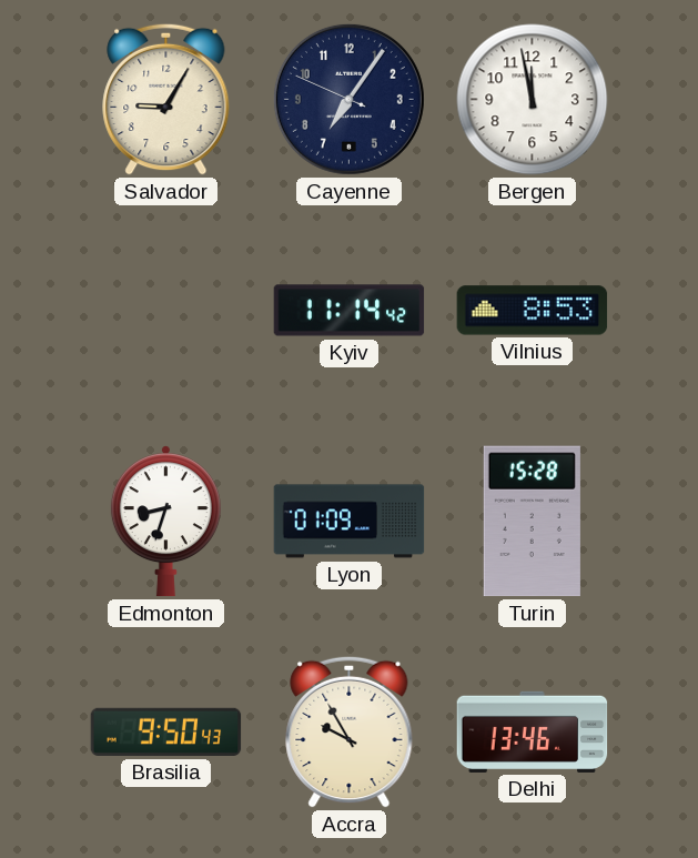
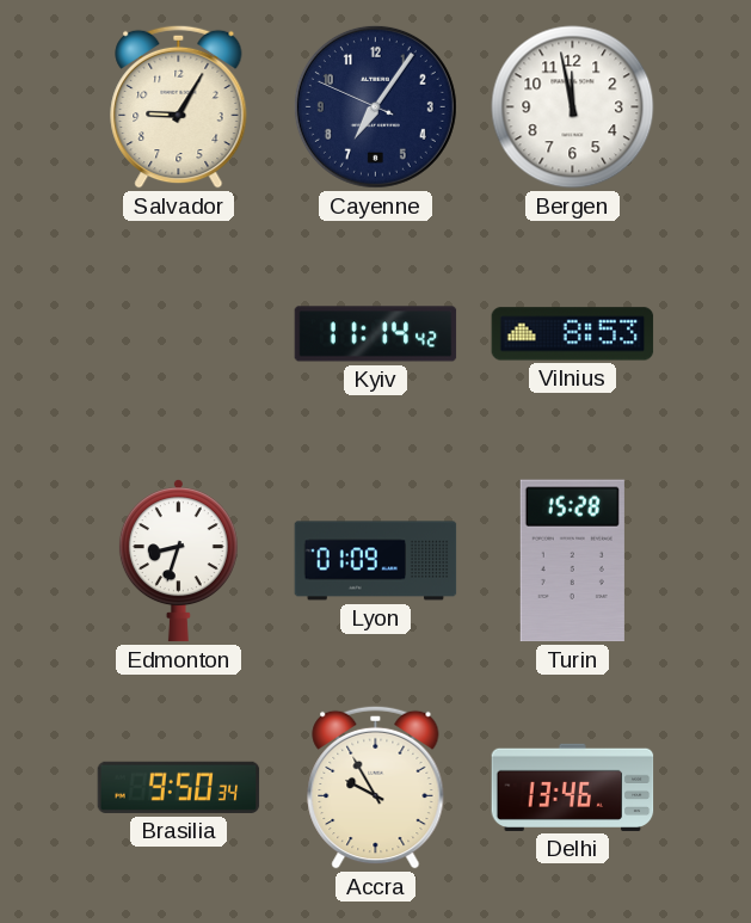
Brasilia: 9:50:43 -> 9:50:34 (179, 787)
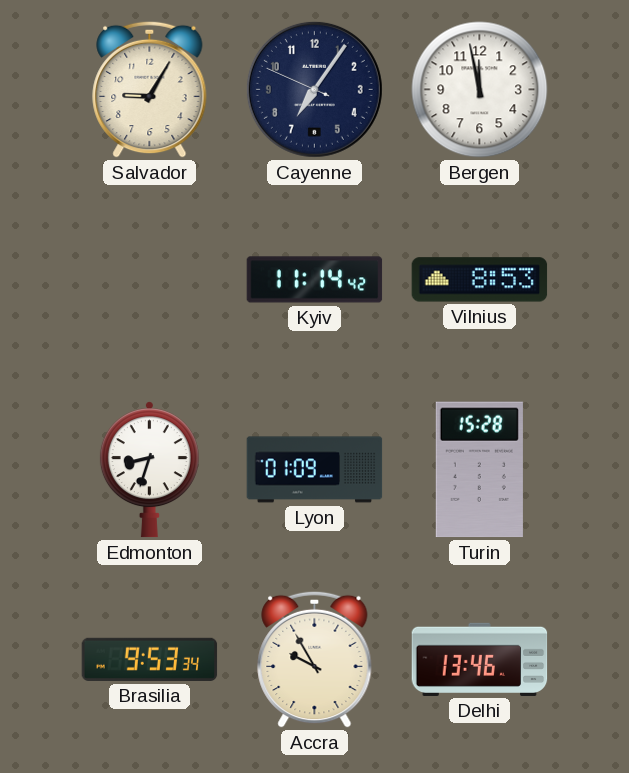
Brasilia: 9:50 -> 9:53 (150, 659)
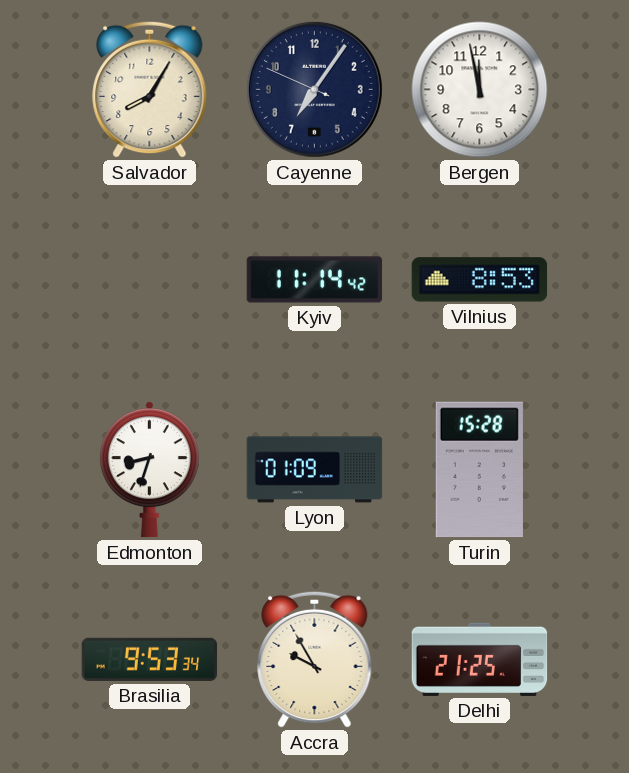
Salvador: 9:05 -> 8:05 (150, 89)
Delhi: 13:46 -> 21:25 (480, 659)
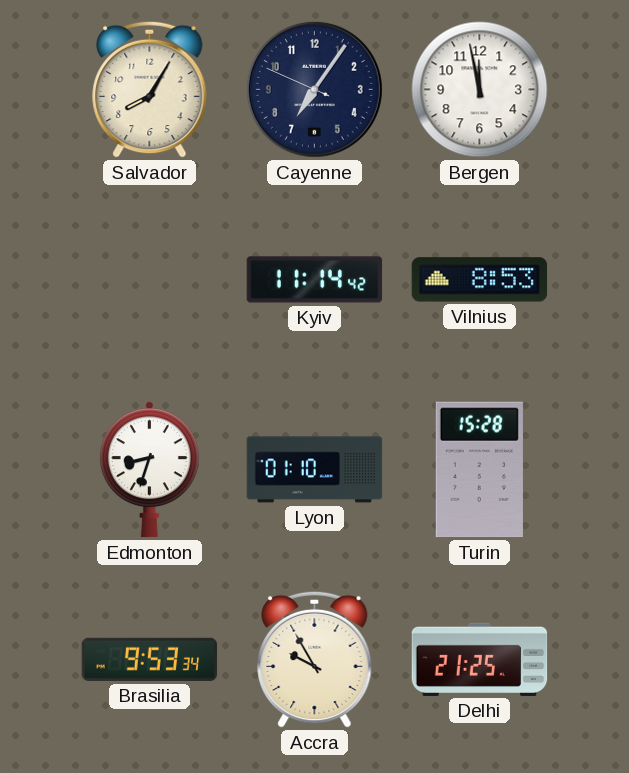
Lyon: 01:09 -> 01:10 (315, 470)
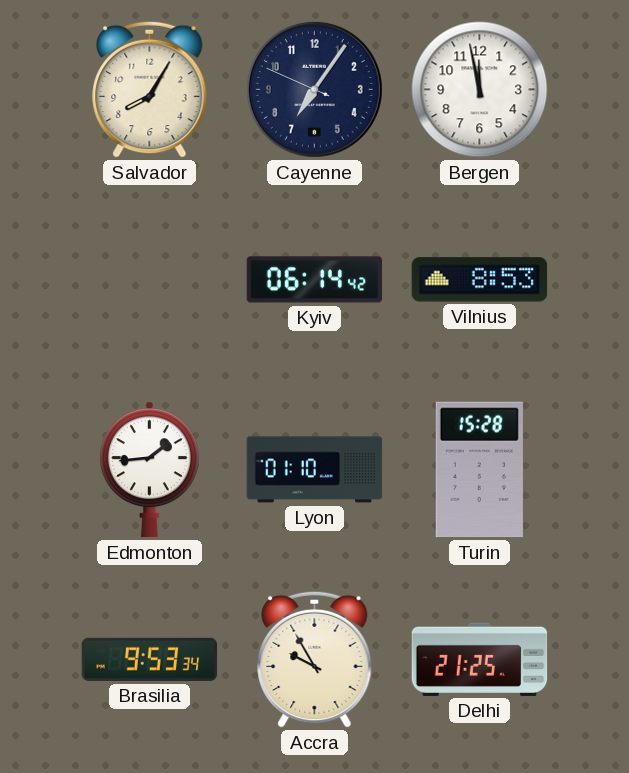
Kyiv: 11:14 -> 06:14 (315, 280)
Edmonton: 8:33 -> 1:44 (149, 470)
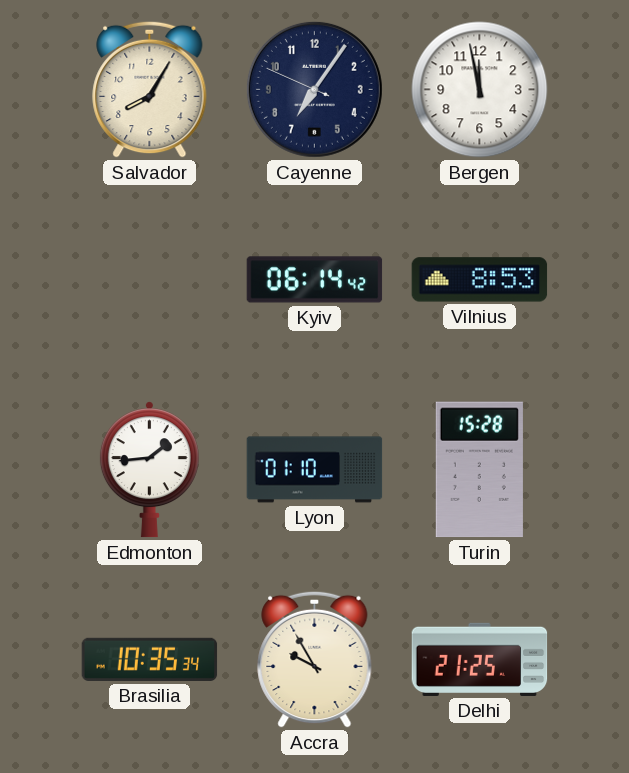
Brasilia: 9:53 -> 10:35 (150, 659)
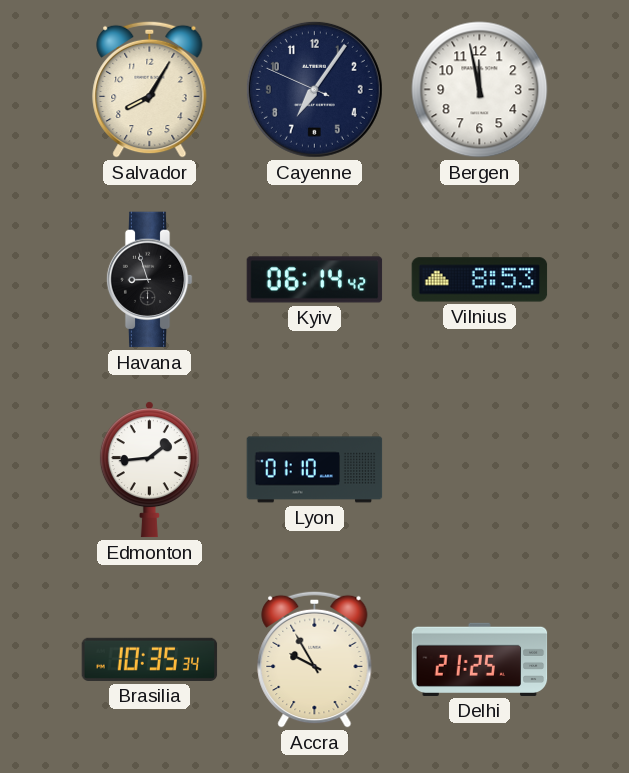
Havana: none -> 8:57 (149, 280)
Turin: 15:28 -> none (479, 470)
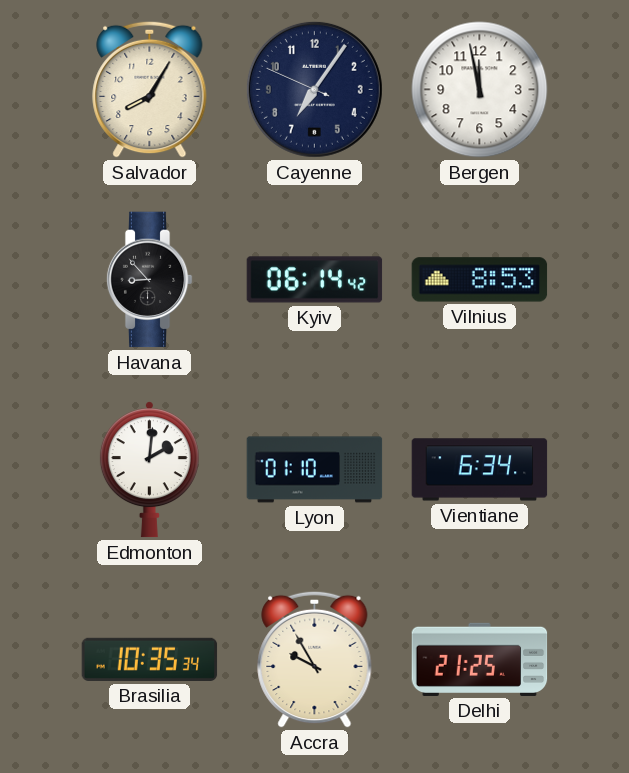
Havana: 8:57 -> 8:53 (149, 280)
Edmonton: 1:44 -> 2:01 (149, 470)
Vientiane: none -> 6:34 (480, 470)
